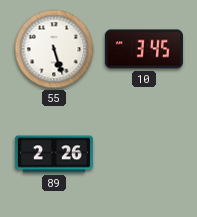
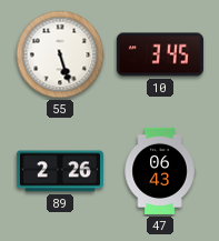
47: none -> 06:43 (160, 171)
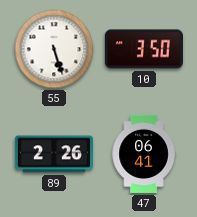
10: 3:45 -> 3:50 (144, 49)
47: 06:43 -> 06:41 (144, 154)
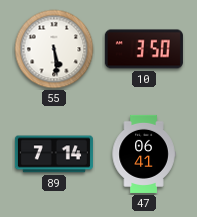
55: 5:27 -> 5:29 (54, 49)
89: 2:26 -> 7:14 (54, 154)
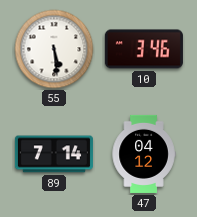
10: 3:50 -> 3:46 (144, 49)
47: 06:41 -> 04:12 (144, 154)
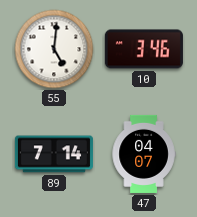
55: 5:29 -> 5:01 (54, 49)
47: 04:12 -> 04:07 (144, 154)
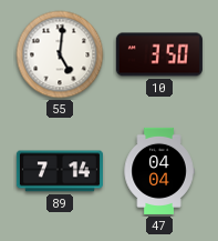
10: 3:46 -> 3:50 (159, 54)
47: 04:07 -> 04:04 (159, 171)
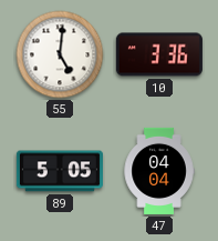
10: 3:50 -> 3:36 (159, 54)
89: 7:14 -> 5:05 (60, 171)
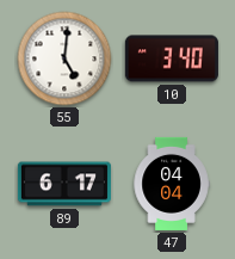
10: 3:36 -> 3:40 (172, 58)
89: 5:05 -> 6:17 (64, 184)
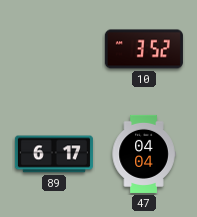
55: 5:01 -> none (64, 58)
10: 3:40 -> 3:52 (144, 49)
